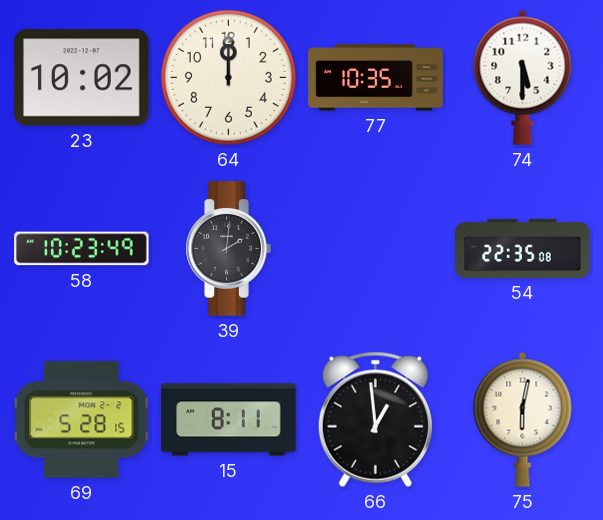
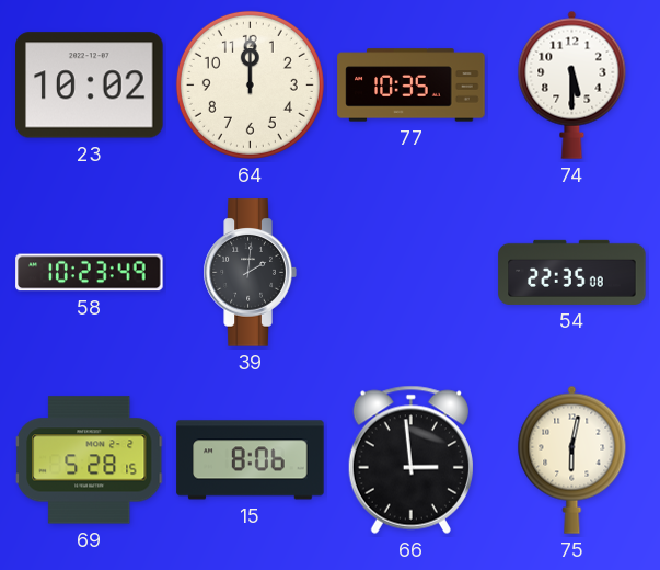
15: 8:11 -> 8:06 (251, 460)
66: 12:59 -> 2:59 (410, 459)
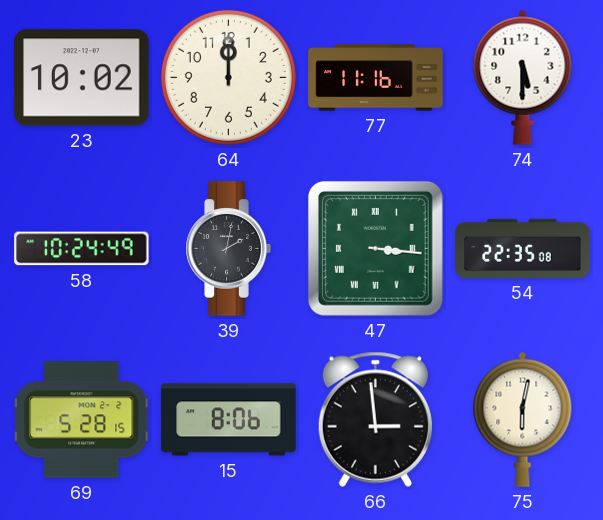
77: 10:35 -> 11:16 (376, 78)
58: 10:23 -> 10:24 (82, 249)
39: 2:01 -> 2:02 (228, 249)
47: none -> 3:16 (375, 248)
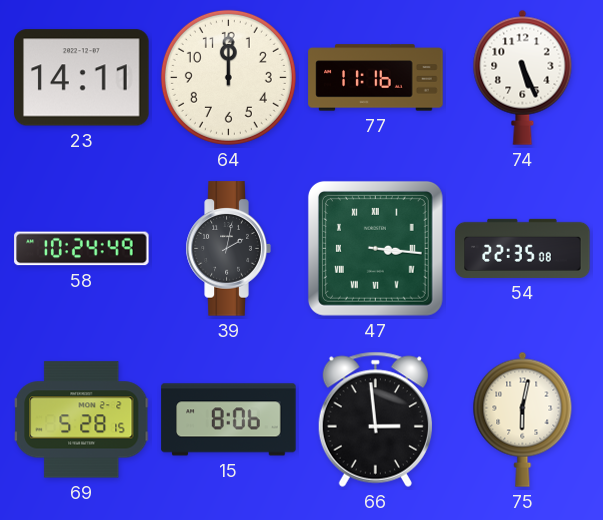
23: 10:02 -> 14:11 (82, 78)
74: 5:30 -> 5:26 (523, 77)
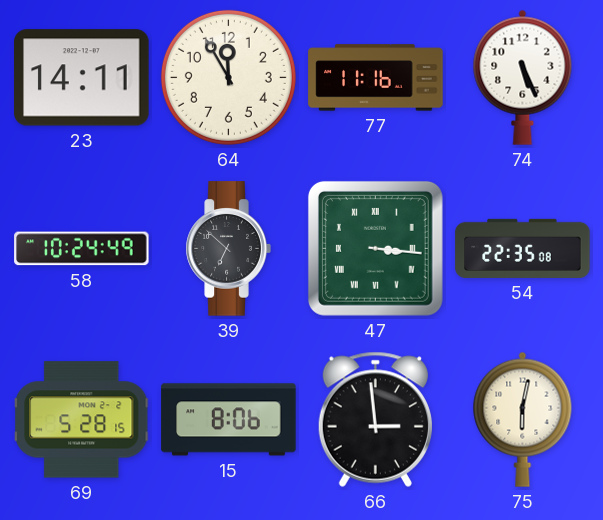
64: 12:00 -> 11:55 (228, 77)
39: 2:02 -> 6:52 (228, 249)
